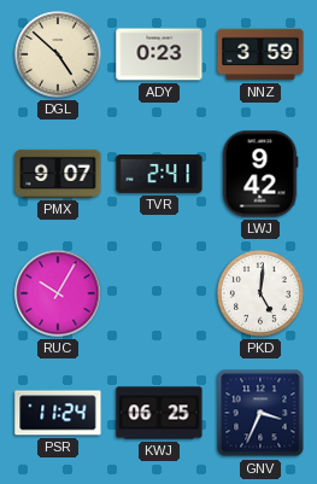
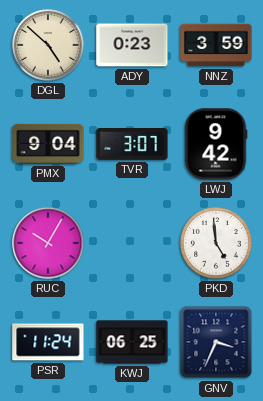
PMX: 9:07 -> 9:04 (48, 144)
TVR: 2:41 -> 3:07 (132, 145)
PKD: 5:01 -> 4:59 (216, 243)
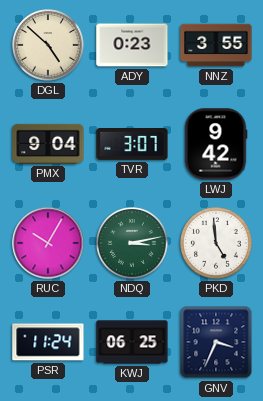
NNZ: 3:59 -> 3:55 (216, 45)
NDQ: none -> 3:13 (132, 243)
